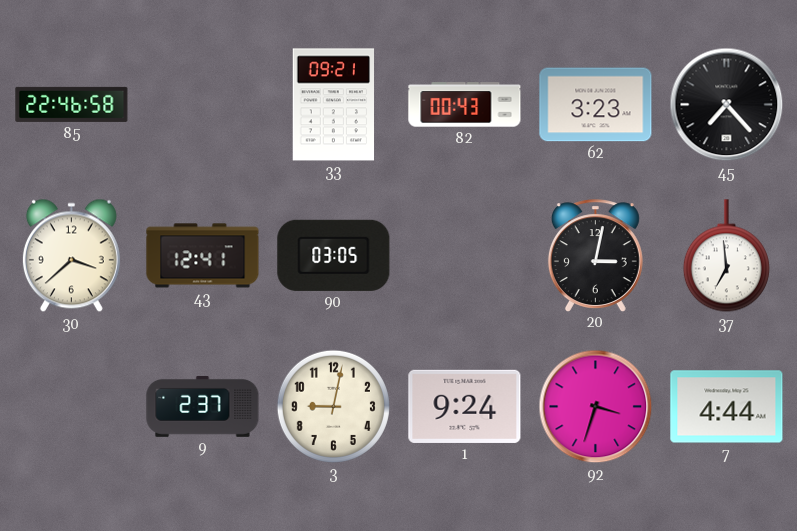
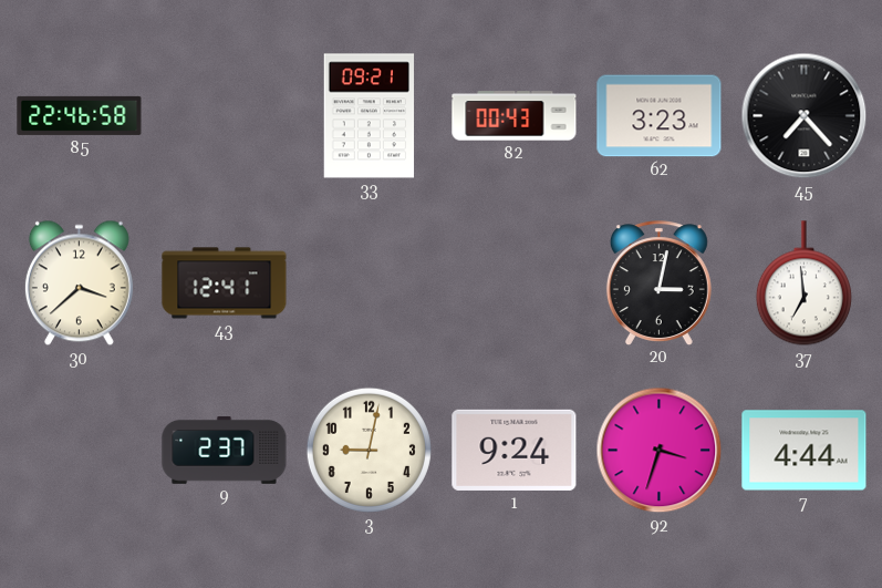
90: 03:05 -> none (334, 255)
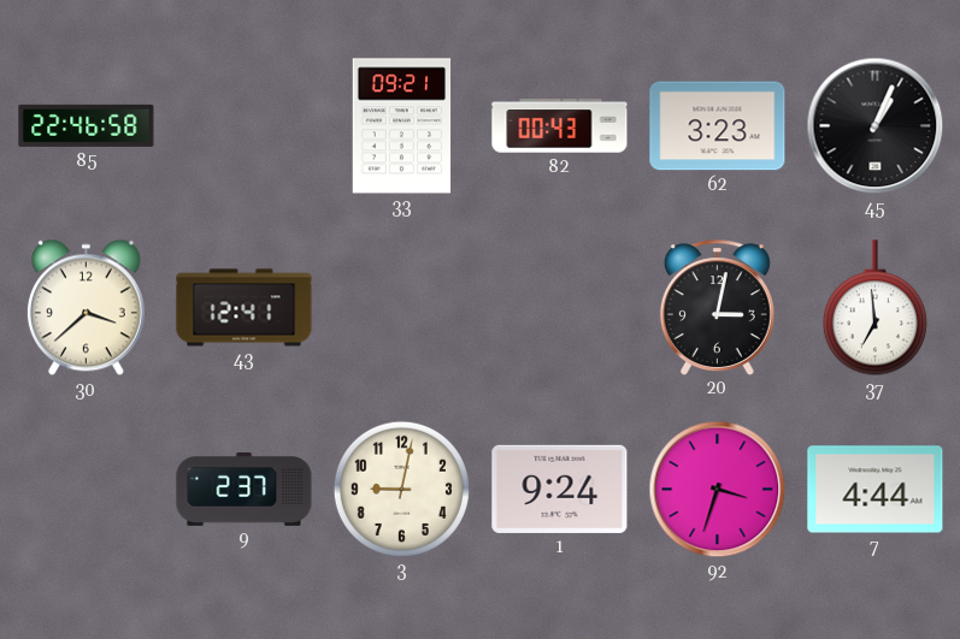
45: 7:23 -> 1:04 (876, 126)
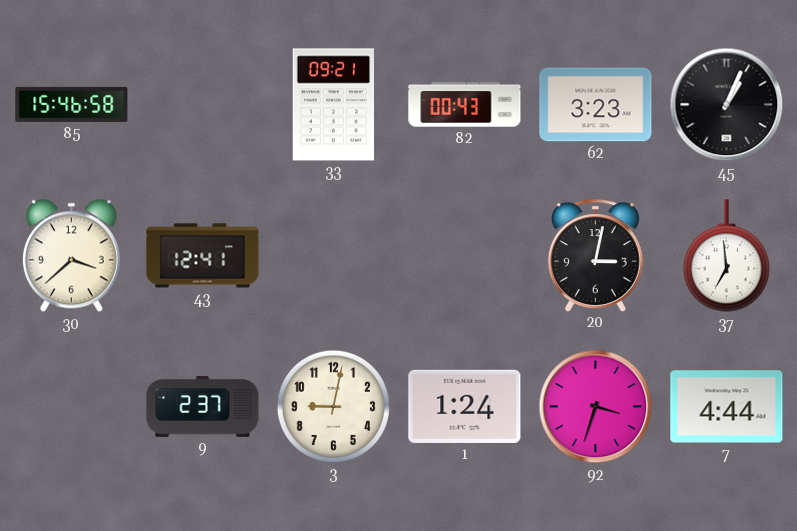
85: 22:46 -> 15:46 (72, 104)
1: 9:24 -> 1:24 (465, 406)
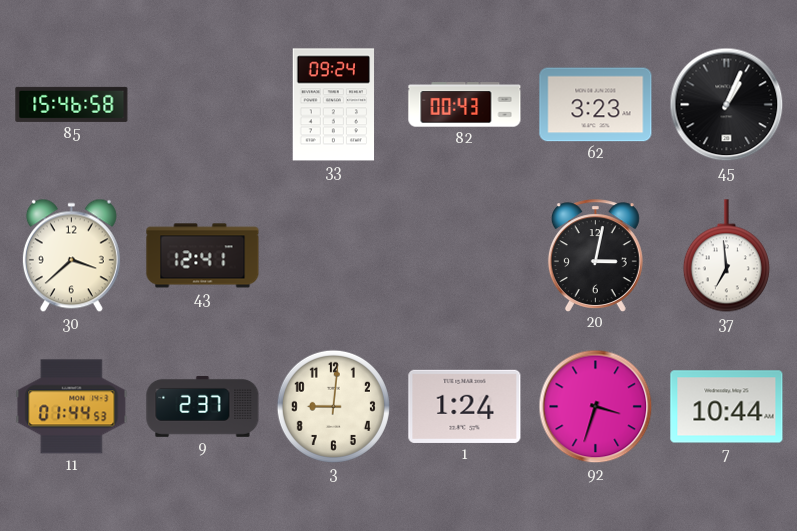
33: 09:21 -> 09:24 (334, 105)
11: none -> 01:44 (72, 407)
3: 9:02 -> 9:01 (333, 406)
7: 4:44 -> 10:44 (727, 407)
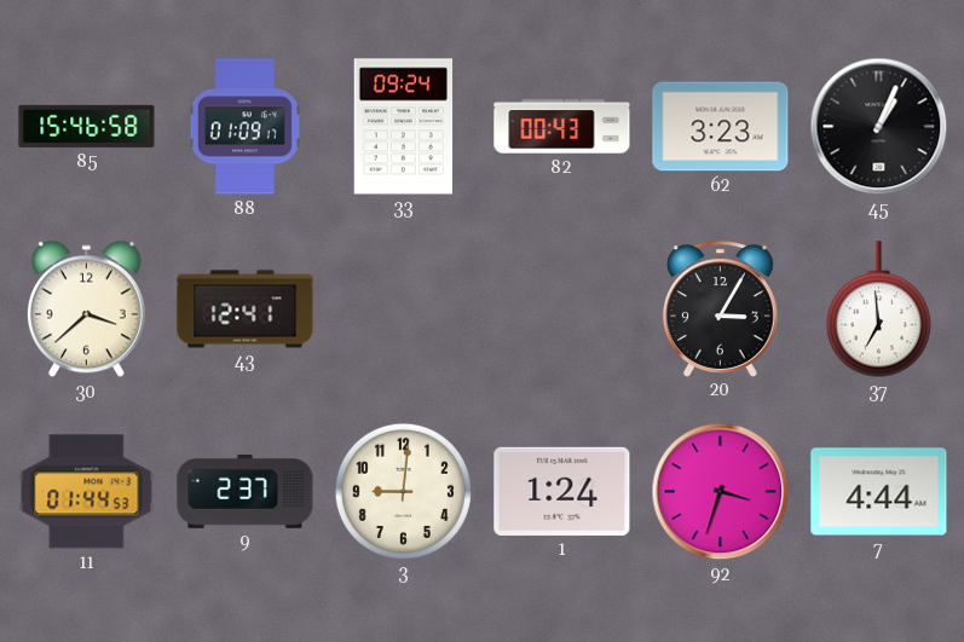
88: none -> 01:09 (244, 127)
20: 3:02 -> 3:05 (720, 308)
7: 10:44 -> 4:44 (879, 492)
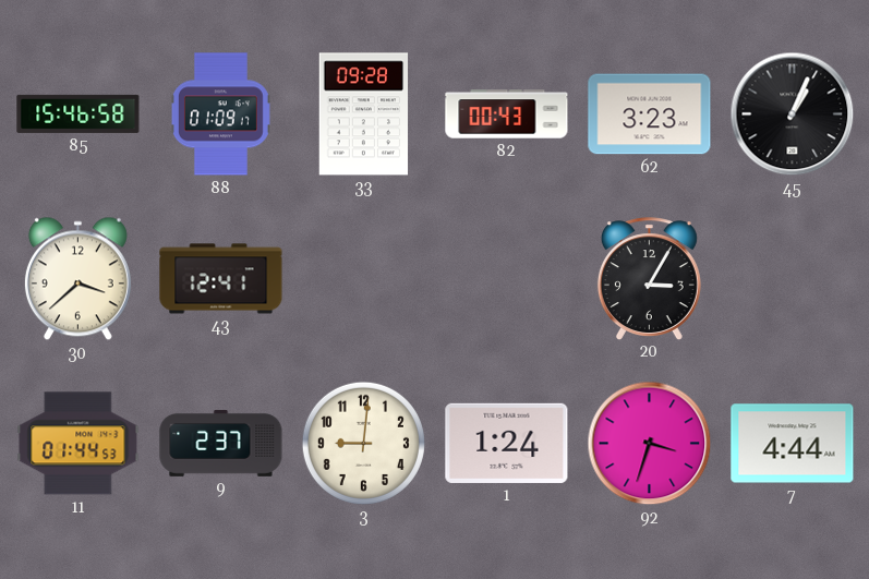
33: 09:24 -> 09:28 (364, 114)
37: 6:59 -> none (878, 310)
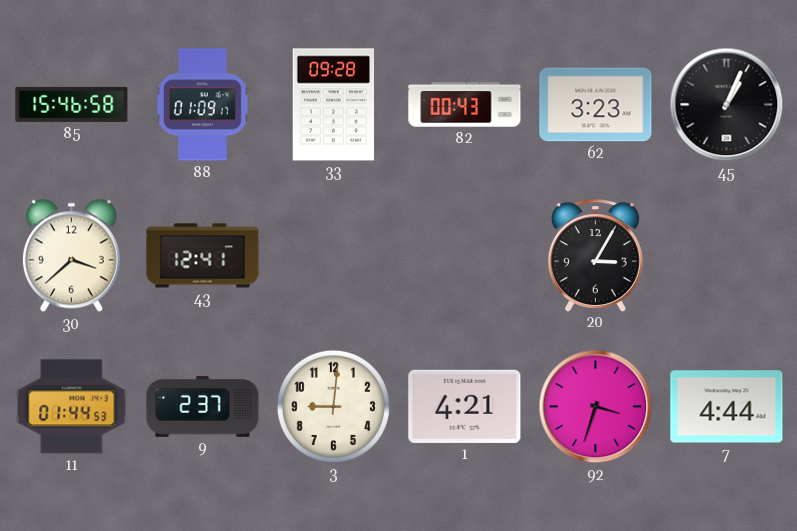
1: 1:24 -> 4:21 (465, 406)
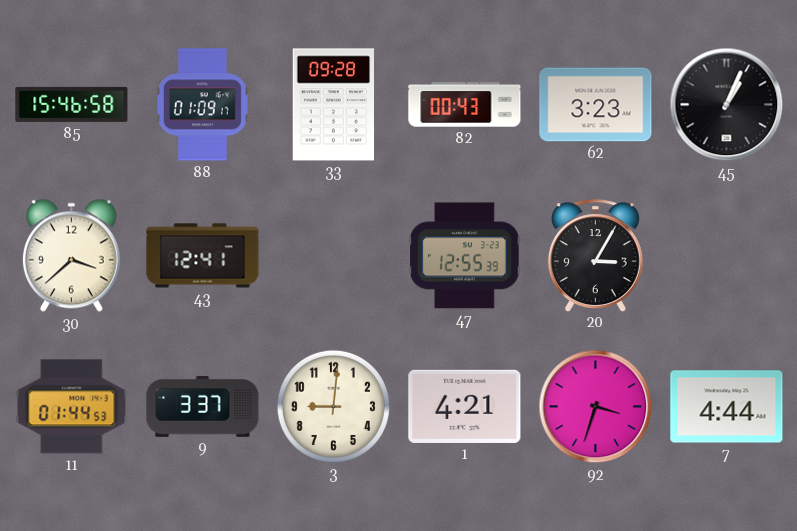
47: none -> 12:55 (465, 256)
9: 2:37 -> 3:37 (203, 406)
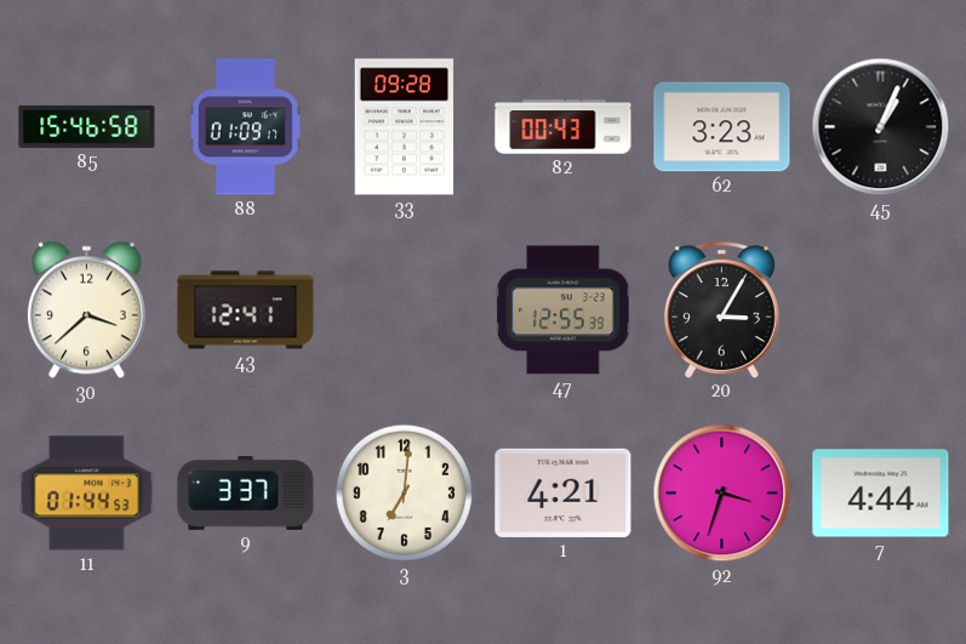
3: 9:01 -> 7:01 (404, 492)
